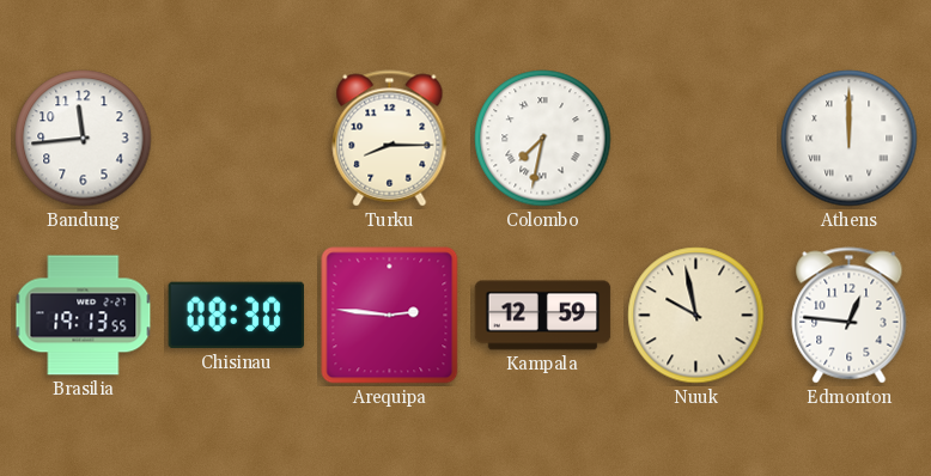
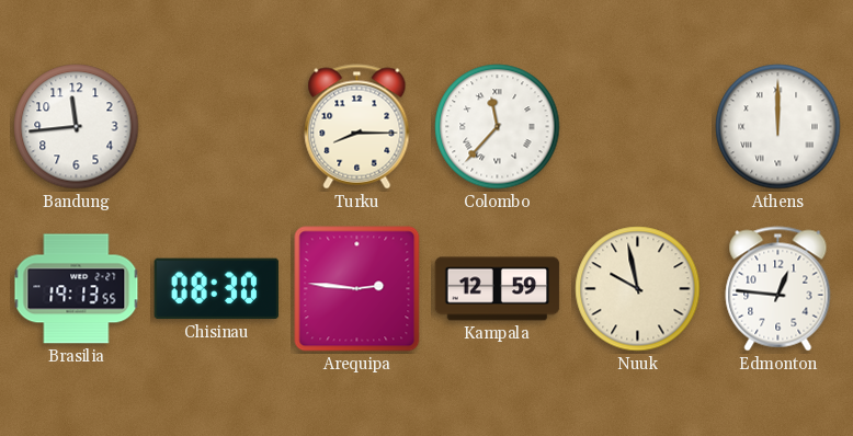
Colombo: 7:32 -> 11:37 (498, 127)
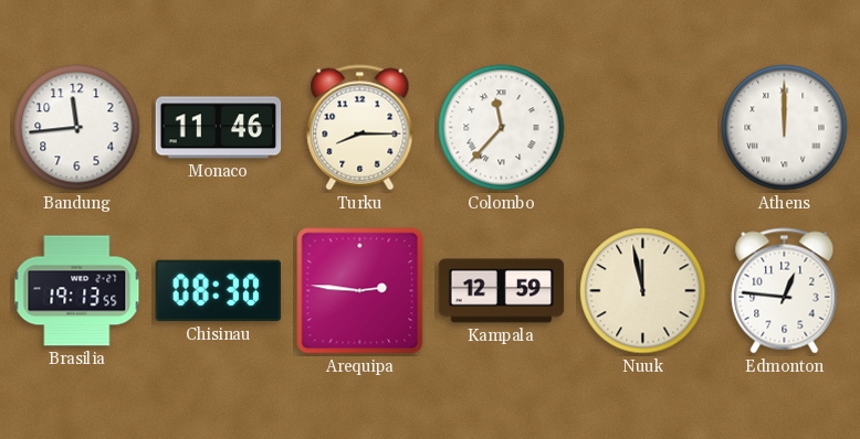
Monaco: none -> 11:46 (219, 128)
Nuuk: 9:58 -> 11:58 (643, 291)
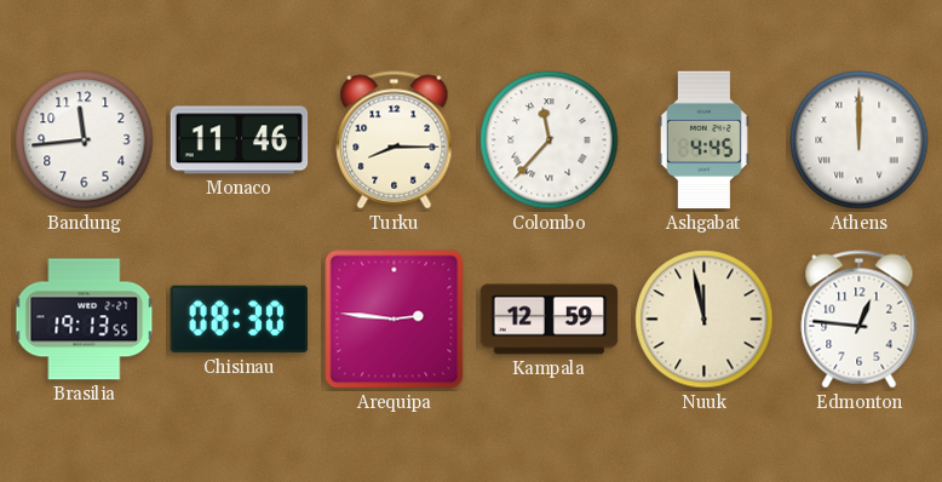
Ashgabat: none -> 4:45 (703, 140)
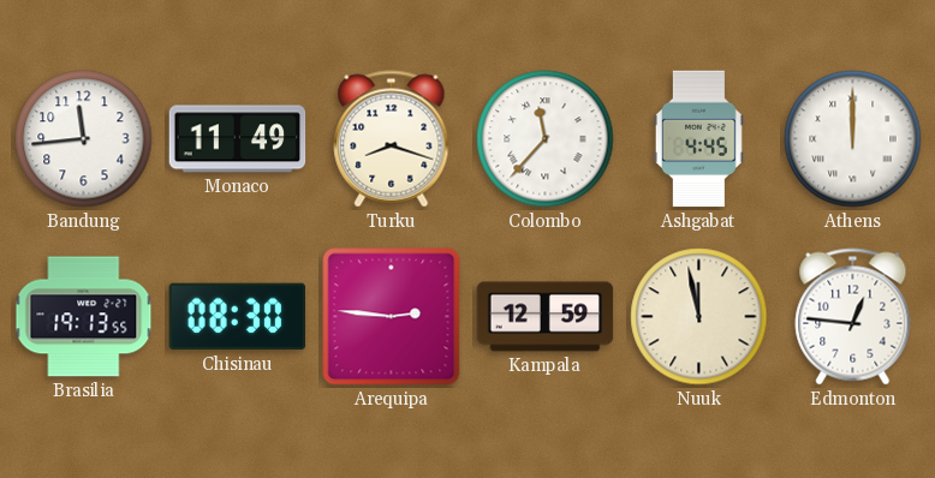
Monaco: 11:46 -> 11:49 (238, 139)
Turku: 8:15 -> 8:18 (392, 139)
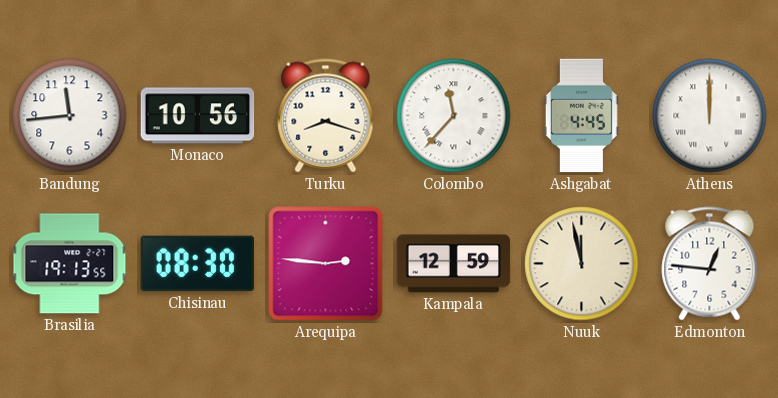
Monaco: 11:49 -> 10:56 (198, 116)
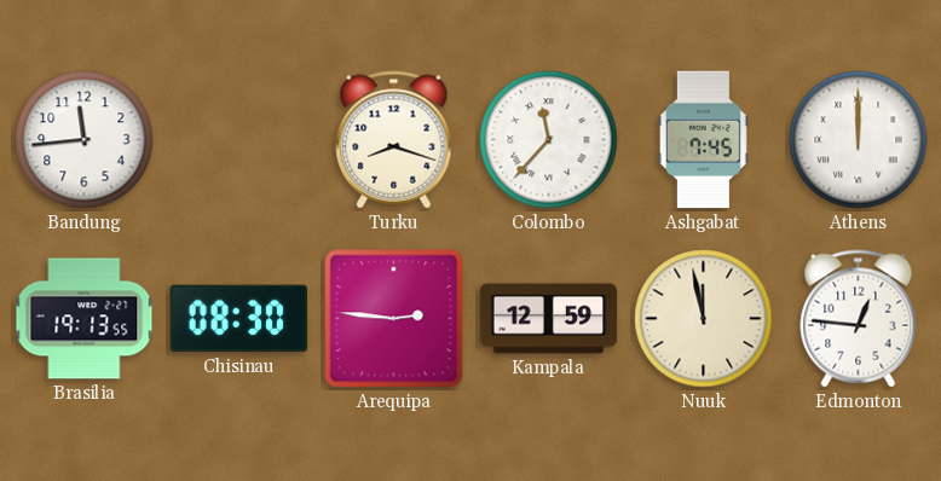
Monaco: 10:56 -> none (198, 116)
Ashgabat: 4:45 -> 7:45 (703, 140)
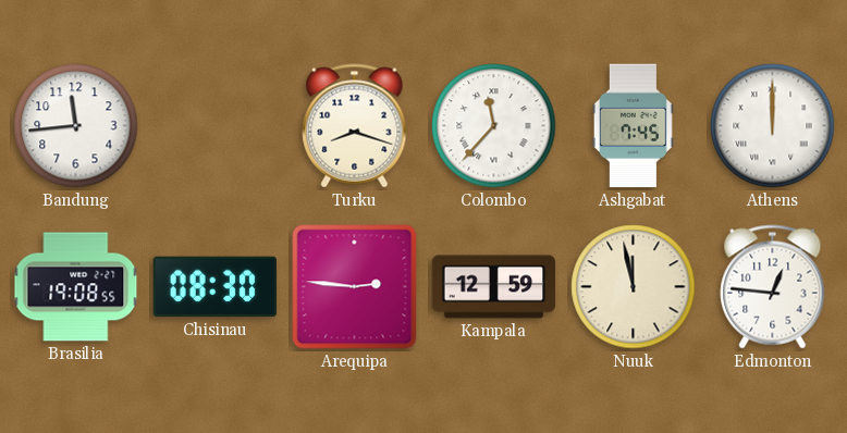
Brasilia: 19:13 -> 19:08 (76, 287)
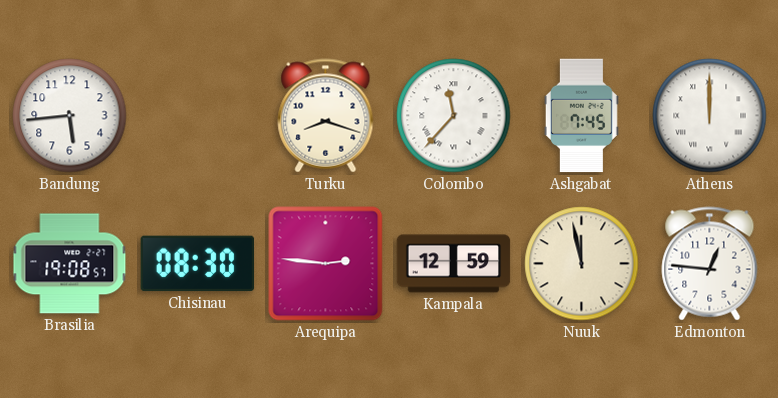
Bandung: 11:44 -> 5:44 (70, 116)
Brasilia: 19:08:55 -> 19:08:57 (70, 264)
